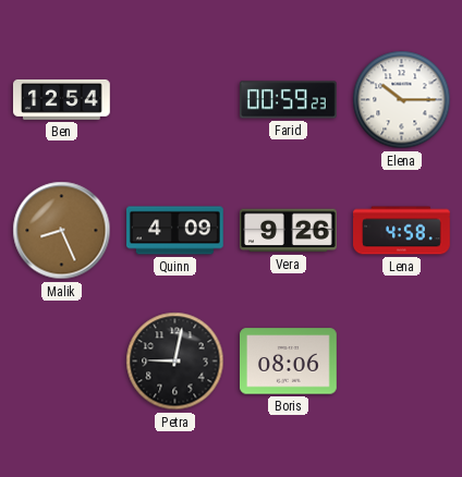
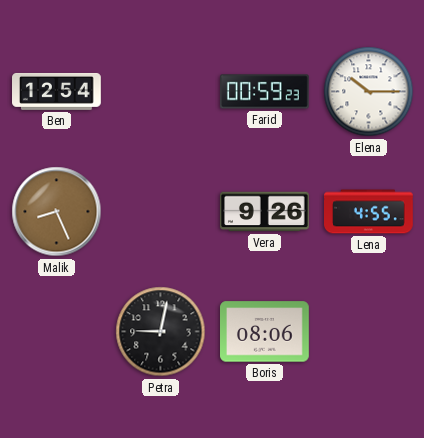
Quinn: 4:09 -> none (175, 231)
Lena: 4:58 -> 4:55 (369, 212)
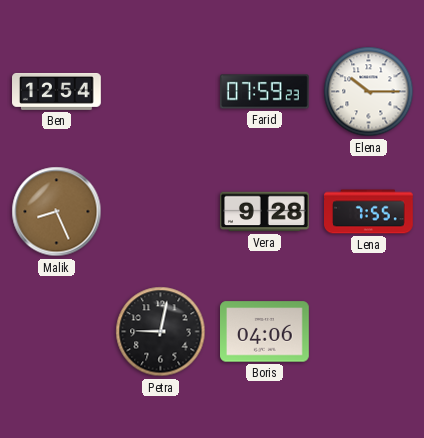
Farid: 00:59 -> 07:59 (265, 92)
Vera: 9:26 -> 9:28 (265, 212)
Lena: 4:55 -> 7:55 (369, 212)
Boris: 08:06 -> 04:06 (265, 332)
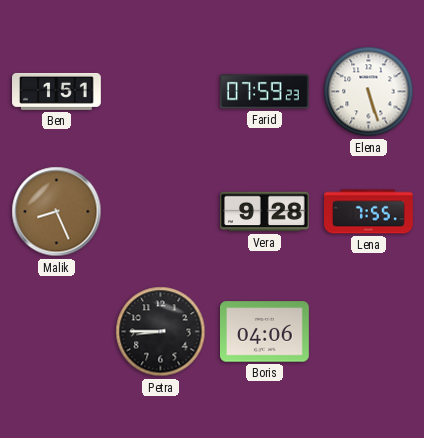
Ben: 12:54 -> 1:51 (57, 91)
Elena: 10:15 -> 5:27 (369, 92)
Petra: 9:02 -> 8:45 (161, 332)
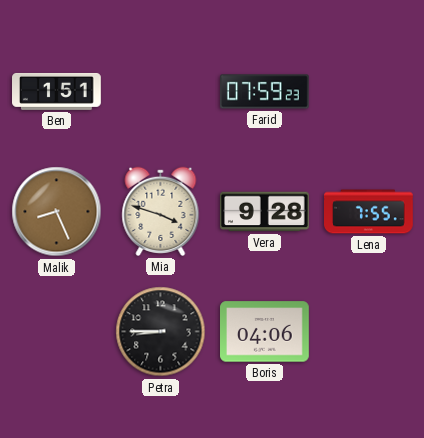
Elena: 5:27 -> none (369, 92)
Mia: none -> 3:48 (161, 211)
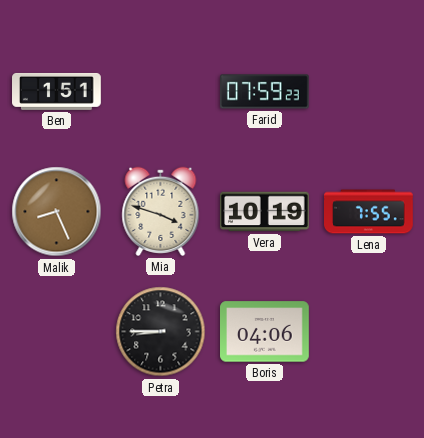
Vera: 9:28 -> 10:19 (265, 212)
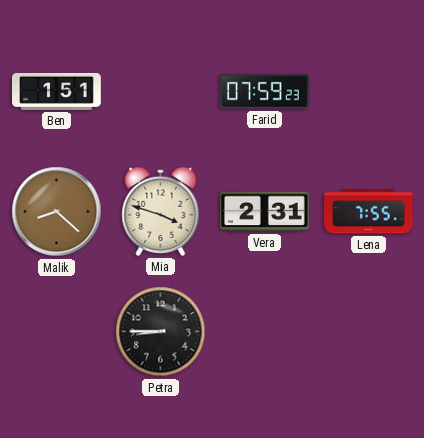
Malik: 8:26 -> 8:22 (57, 212)
Vera: 10:19 -> 2:31 (265, 212)
Boris: 04:06 -> none (265, 332)
